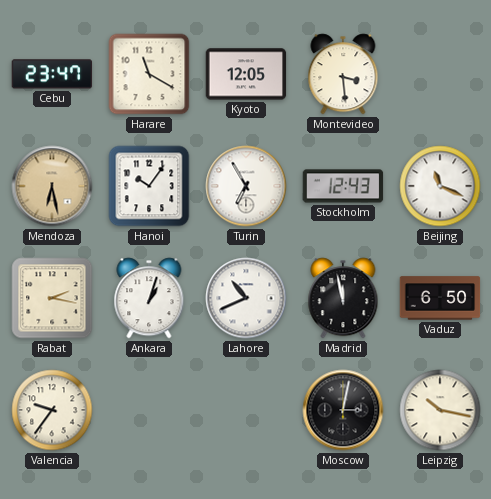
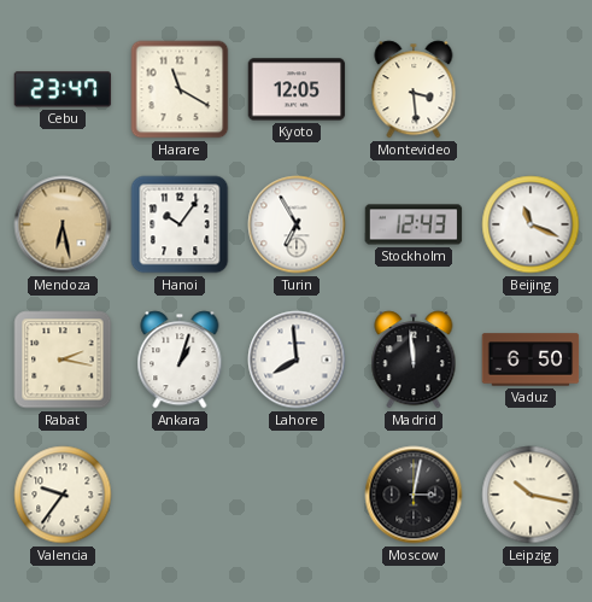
Lahore: 10:41 -> 7:59 (297, 360)
Madrid: 11:58 -> 11:59 (414, 360)
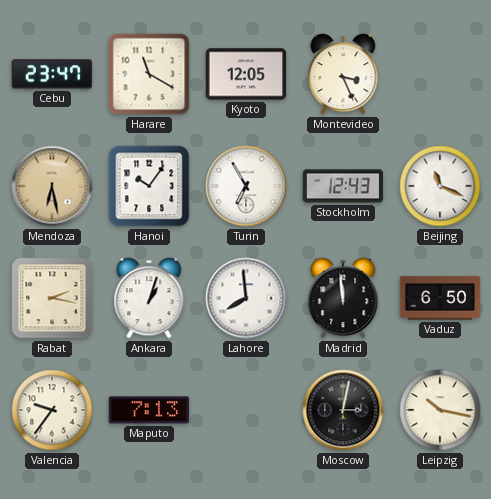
Montevideo: 3:29 -> 3:26 (343, 74)
Maputo: none -> 7:13 (149, 410)
